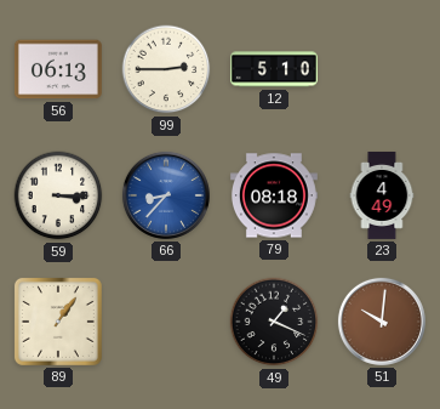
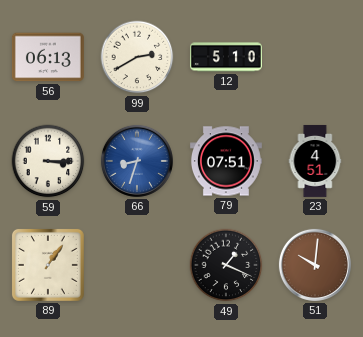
99: 2:45 -> 2:40 (137, 57)
66: 8:37 -> 8:33 (137, 161)
79: 08:18 -> 07:51 (226, 161)
23: 4:49 -> 4:51 (315, 161)
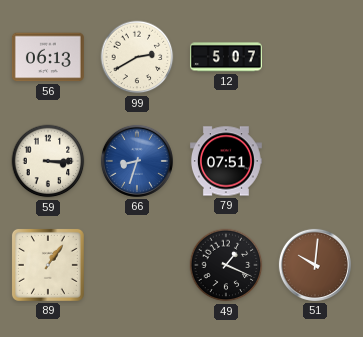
12: 5:10 -> 5:07 (226, 57)
23: 4:51 -> none (315, 161)
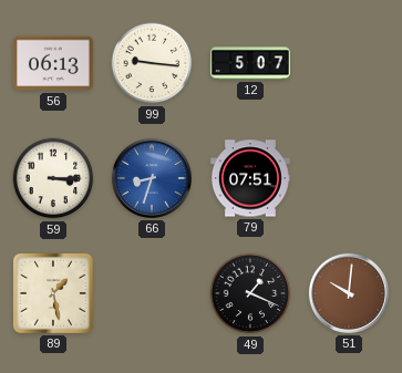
99: 2:40 -> 9:16 (152, 63)
89: 1:06 -> 1:28 (53, 293)
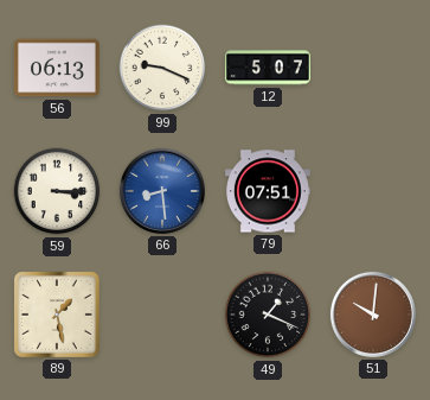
99: 9:16 -> 9:19 (162, 68)
66: 8:33 -> 8:29 (162, 191)
